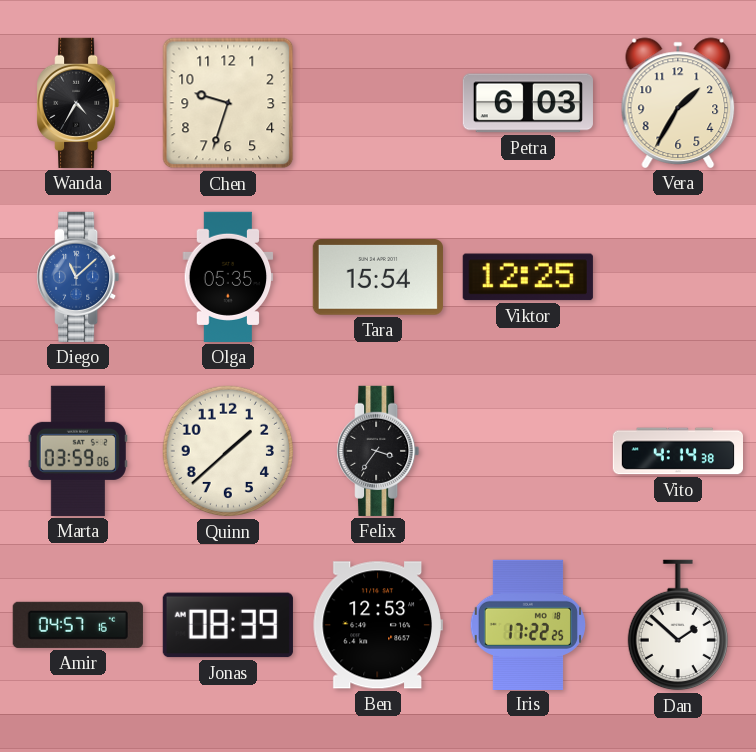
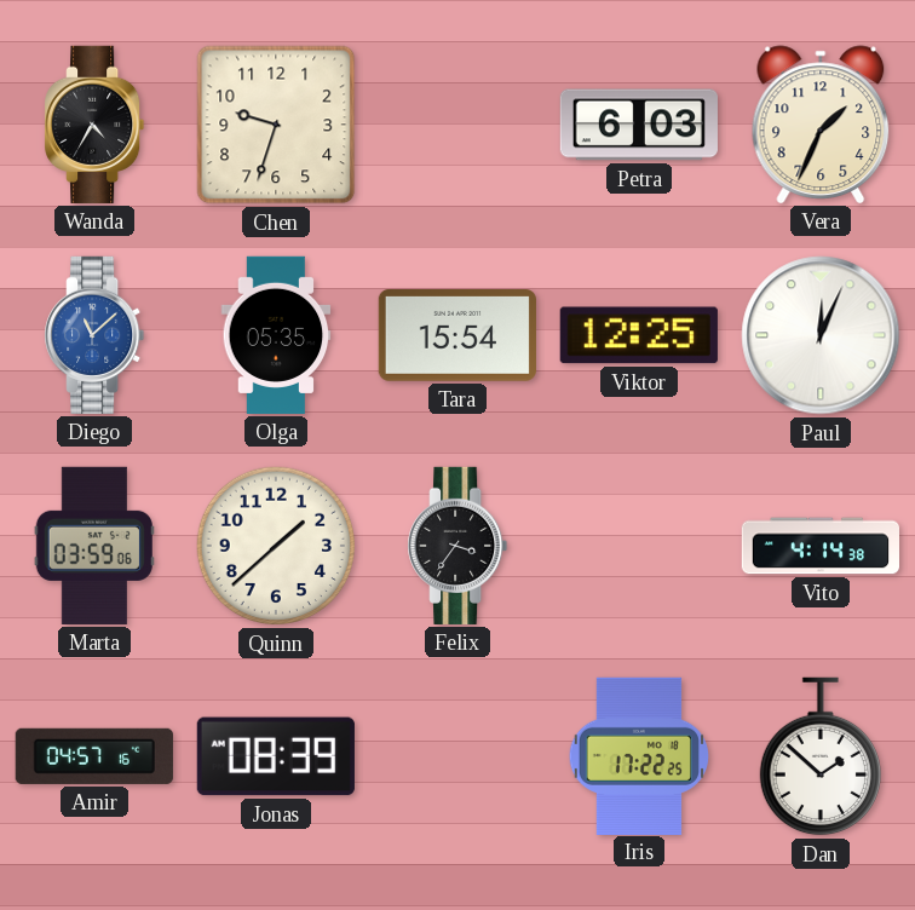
Vera: 1:35 -> 1:34 (821, 125)
Paul: none -> 12:04 (821, 335)
Ben: 12:53 -> none (378, 625)
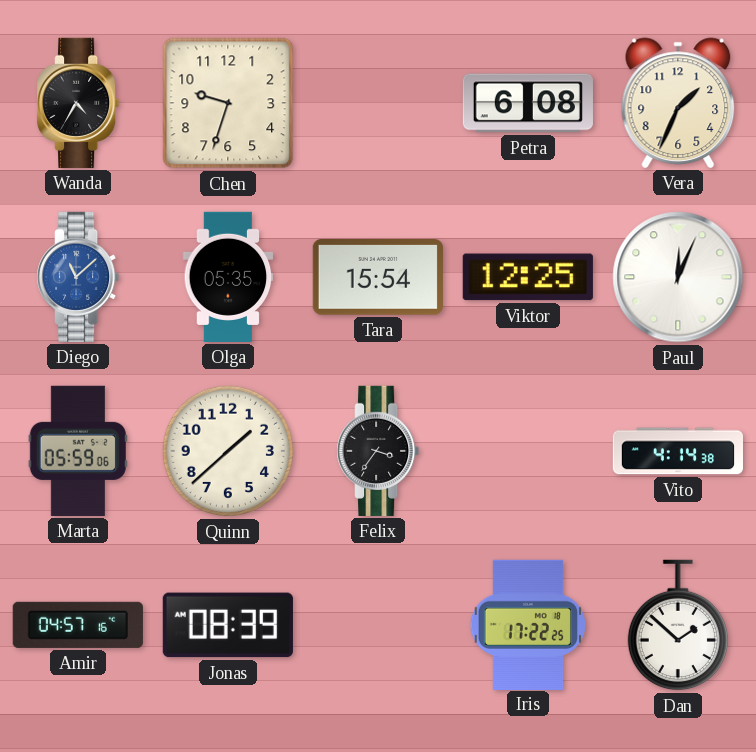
Petra: 6:03 -> 6:08 (528, 103)
Marta: 03:59 -> 05:59 (78, 451)
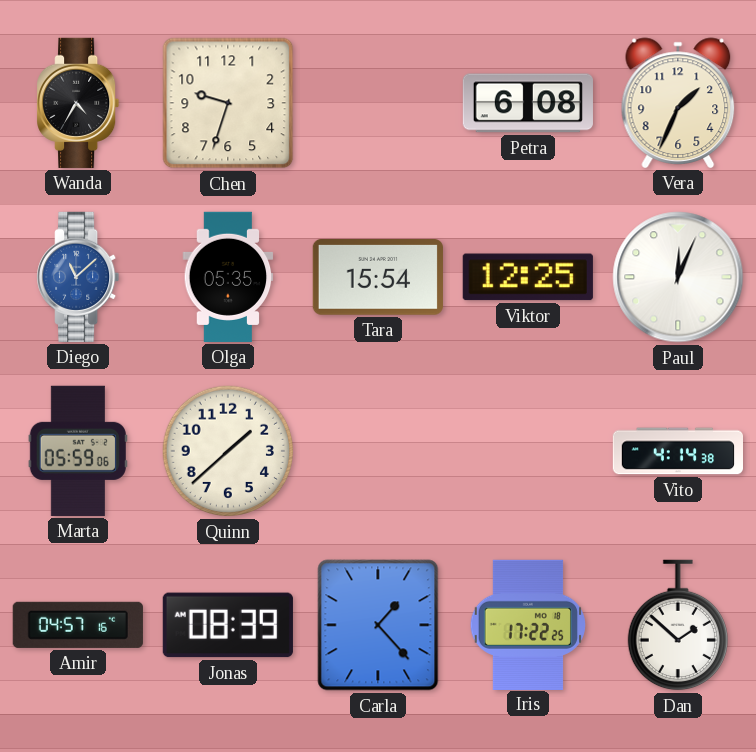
Felix: 3:36 -> none (378, 451)
Carla: none -> 1:23 (378, 625)
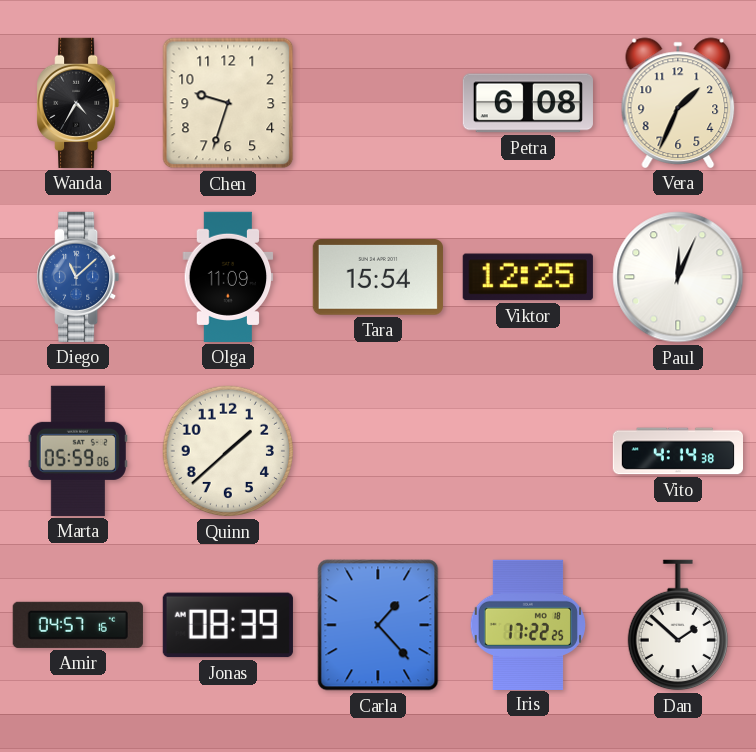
Olga: 05:35 -> 11:09 (228, 277)
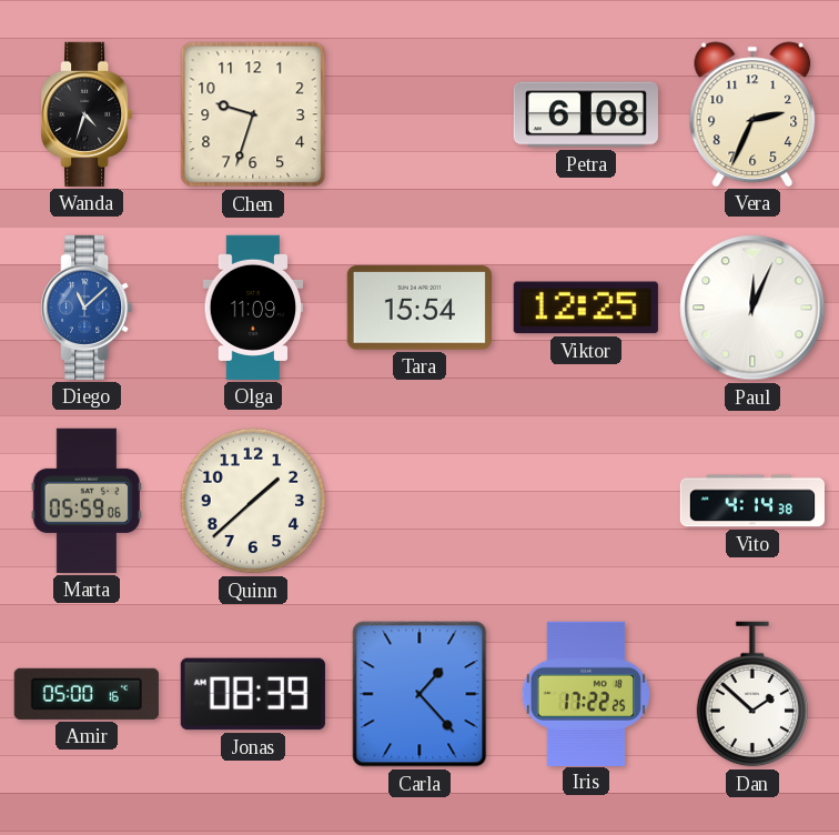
Wanda: 4:35 -> 4:33 (87, 114)
Vera: 1:34 -> 2:34 (752, 114)
Amir: 04:57 -> 05:00 (87, 694)
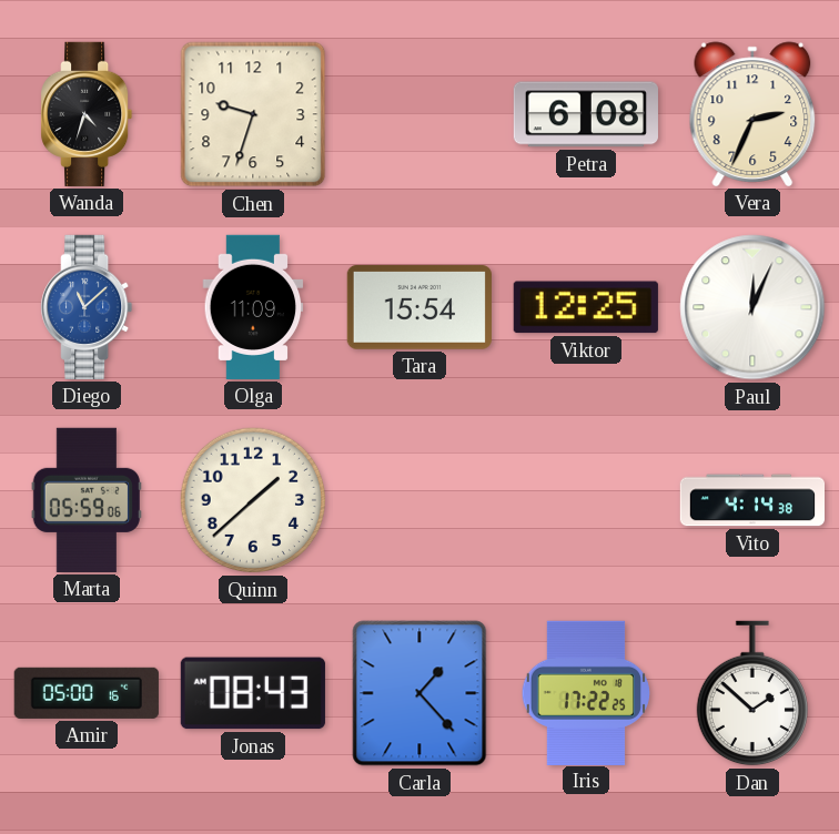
Jonas: 08:39 -> 08:43 (253, 693)
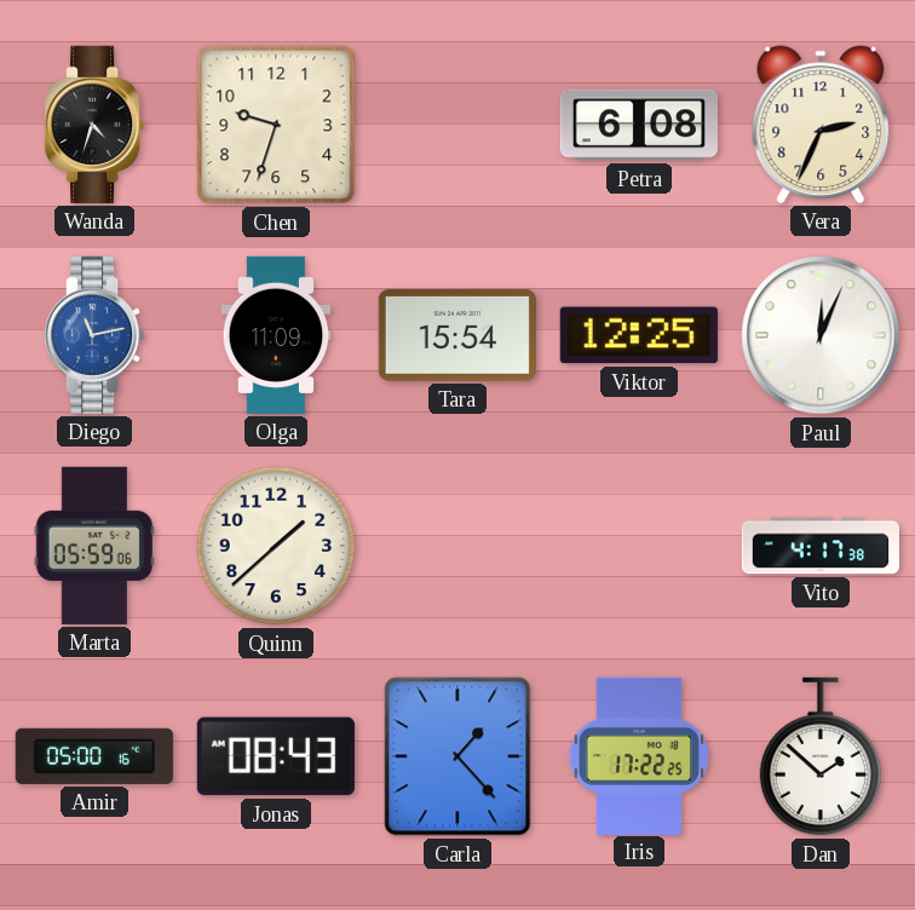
Diego: 11:08 -> 11:13 (94, 335)
Vito: 4:14 -> 4:17 (819, 546)
